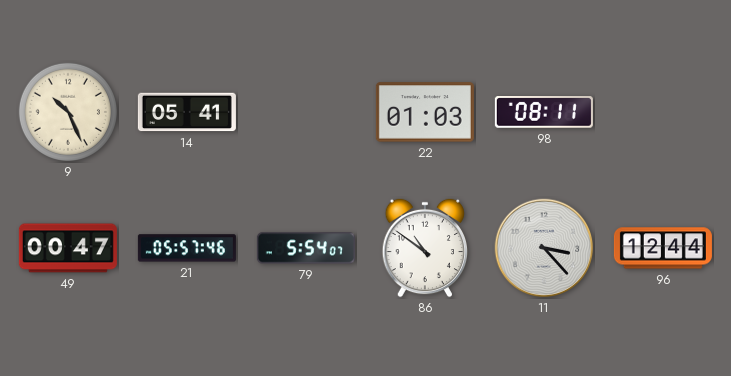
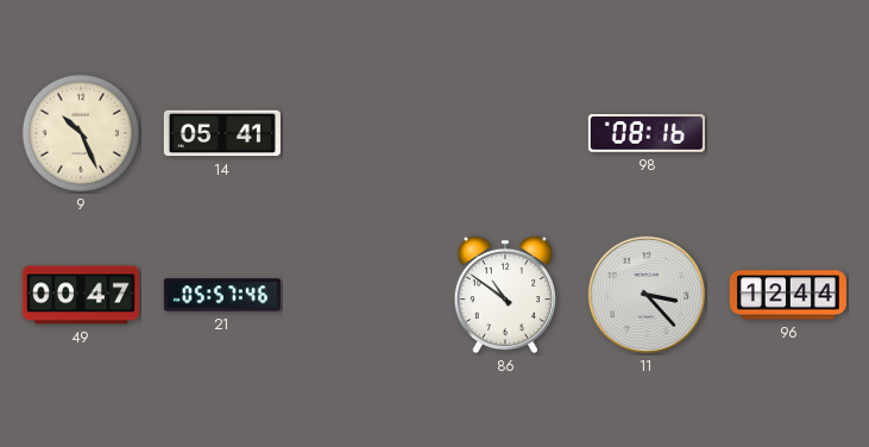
22: 01:03 -> none (425, 112)
98: 08:11 -> 08:16 (647, 133)
79: 5:54 -> none (306, 248)
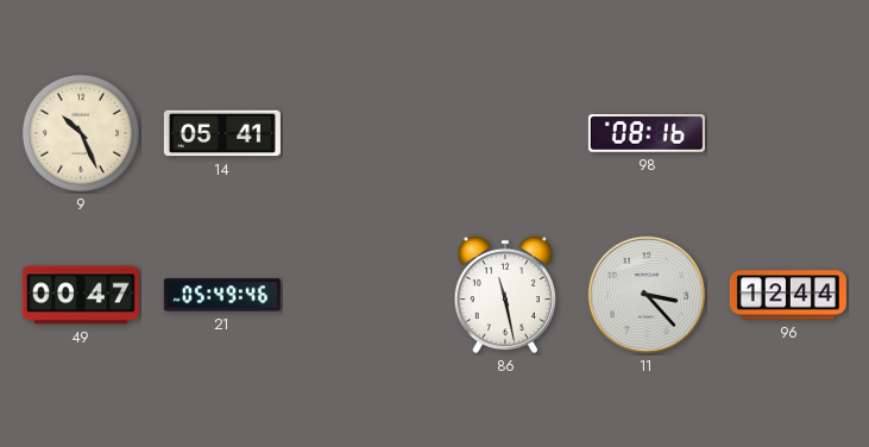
21: 05:57 -> 05:49 (222, 295)
86: 10:51 -> 11:28 (504, 295)
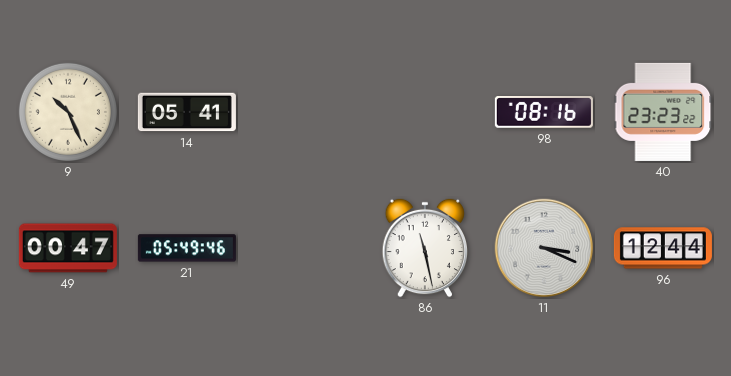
40: none -> 23:23 (663, 112)
11: 3:23 -> 3:19 (544, 248)
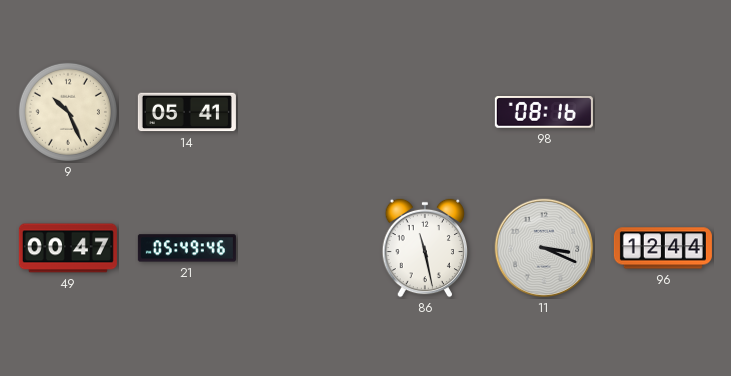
40: 23:23 -> none (663, 112)
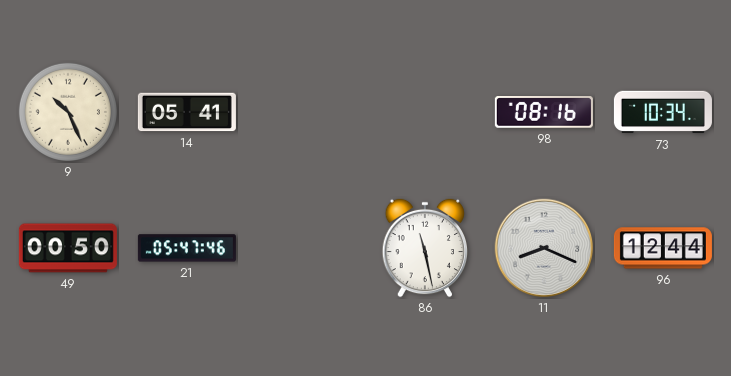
73: none -> 10:34 (663, 112)
49: 00:47 -> 00:50 (68, 248)
21: 05:49 -> 05:47 (187, 248)
11: 3:19 -> 8:19 (544, 248)
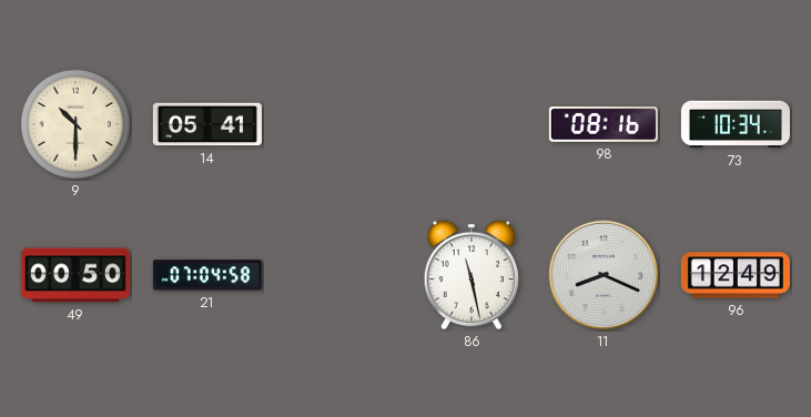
9: 10:26 -> 10:30 (75, 124)
21: 05:47 -> 07:04 (207, 275)
96: 12:44 -> 12:49 (736, 275)
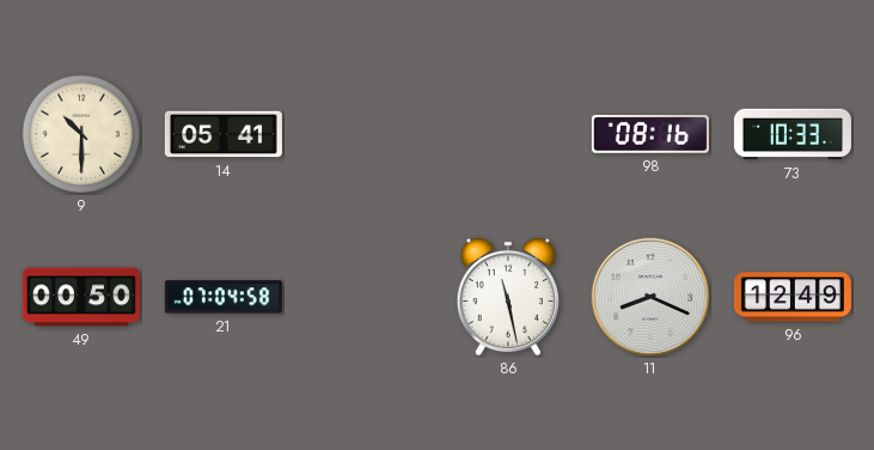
73: 10:34 -> 10:33 (793, 134)
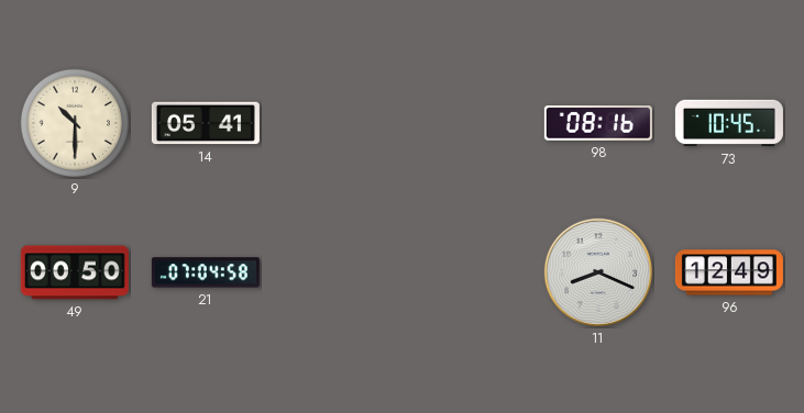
73: 10:33 -> 10:45 (729, 123)
86: 11:28 -> none (507, 297)
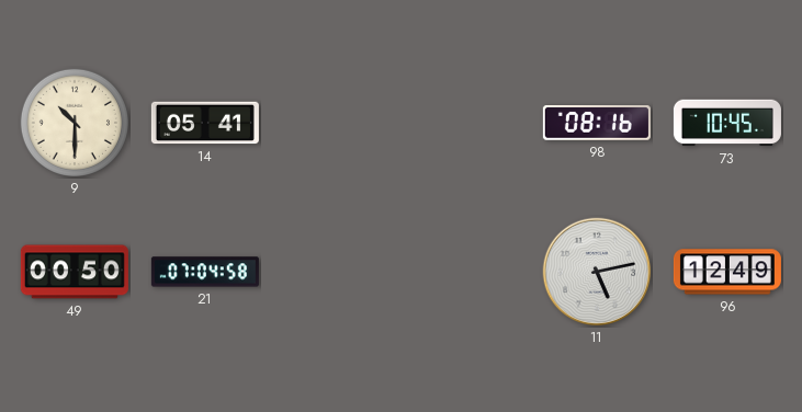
11: 8:19 -> 5:13 (597, 272)
